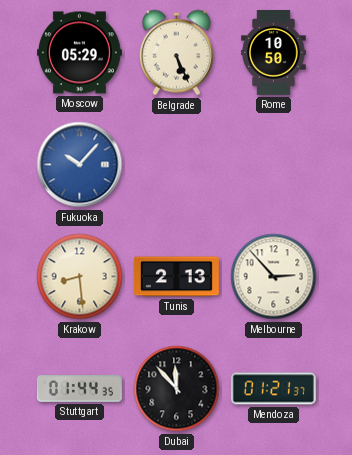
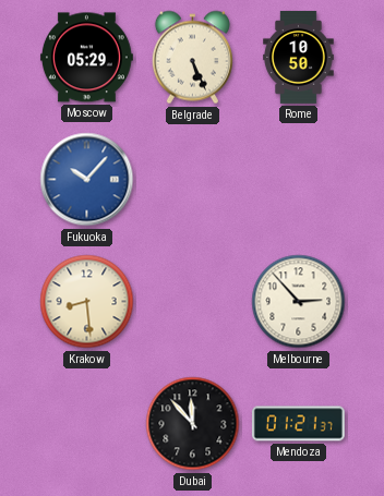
Tunis: 2:13 -> none (176, 277)
Stuttgart: 01:44 -> none (79, 389)
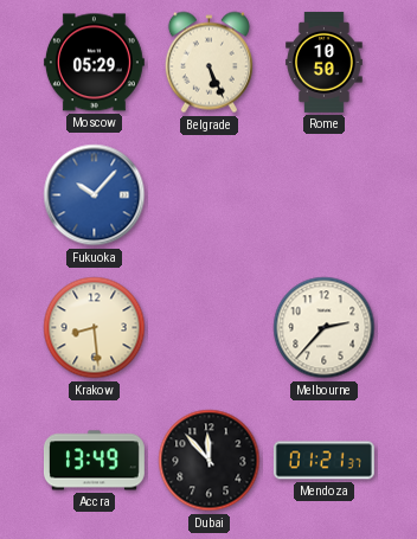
Melbourne: 2:53 -> 2:37 (325, 328)
Accra: none -> 13:49 (94, 461)
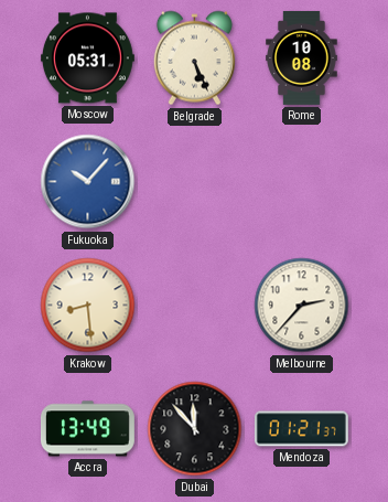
Moscow: 05:29 -> 05:31 (87, 58)
Rome: 10:50 -> 10:08 (302, 57)
